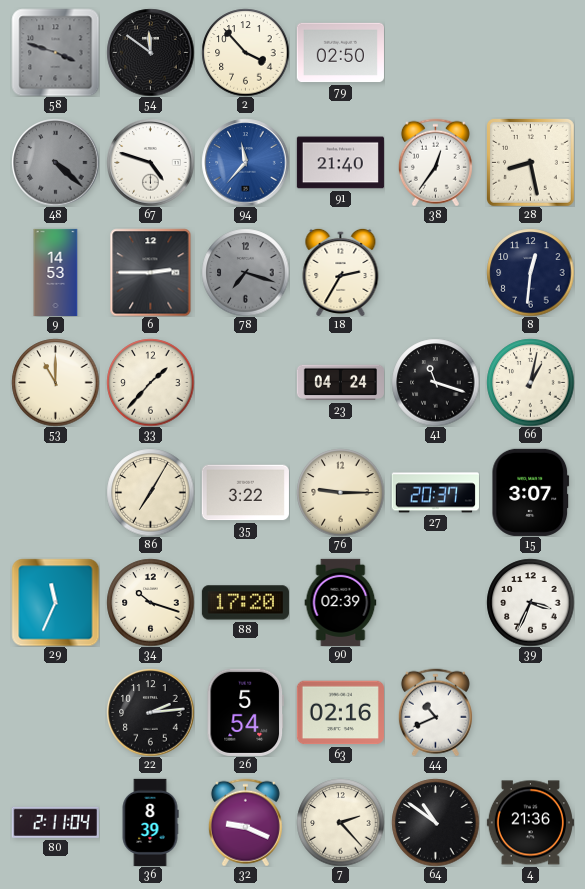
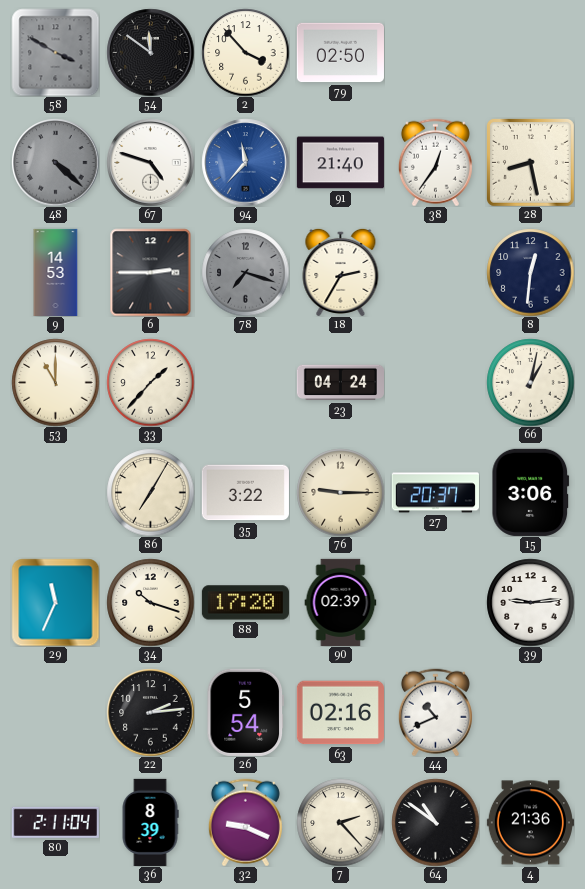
58: 3:48 -> 3:50 (55, 52)
41: 11:18 -> none (435, 382)
15: 3:07 -> 3:06 (531, 492)
39: 3:34 -> 9:14 (530, 602)
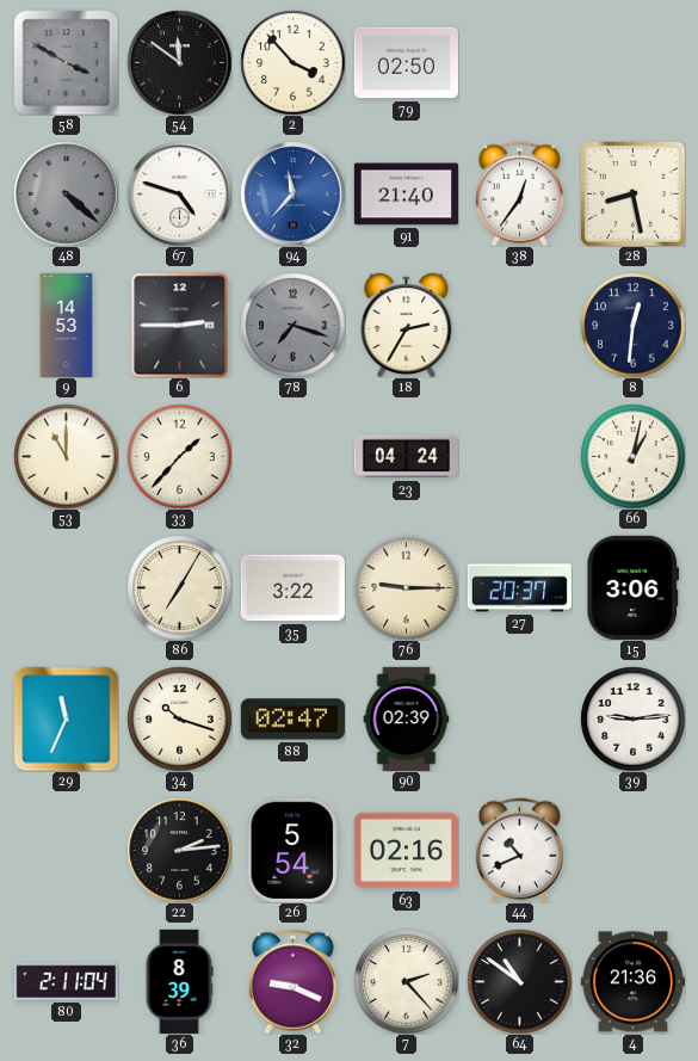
88: 17:20 -> 02:47 (292, 720)
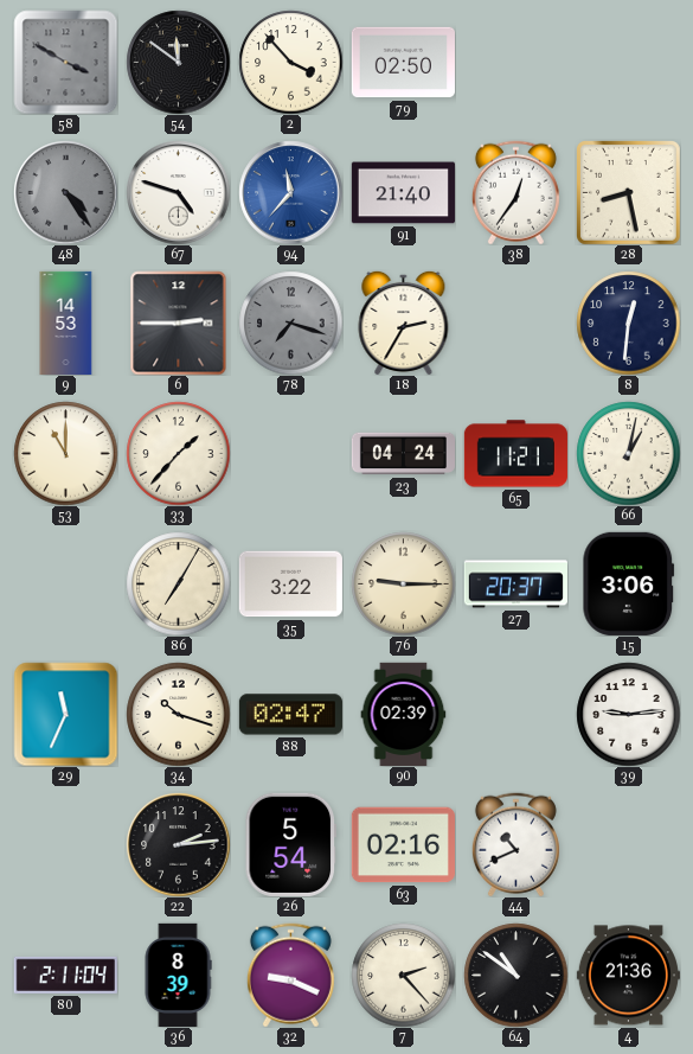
48: 4:22 -> 4:24 (65, 192)
65: none -> 11:21 (515, 454)
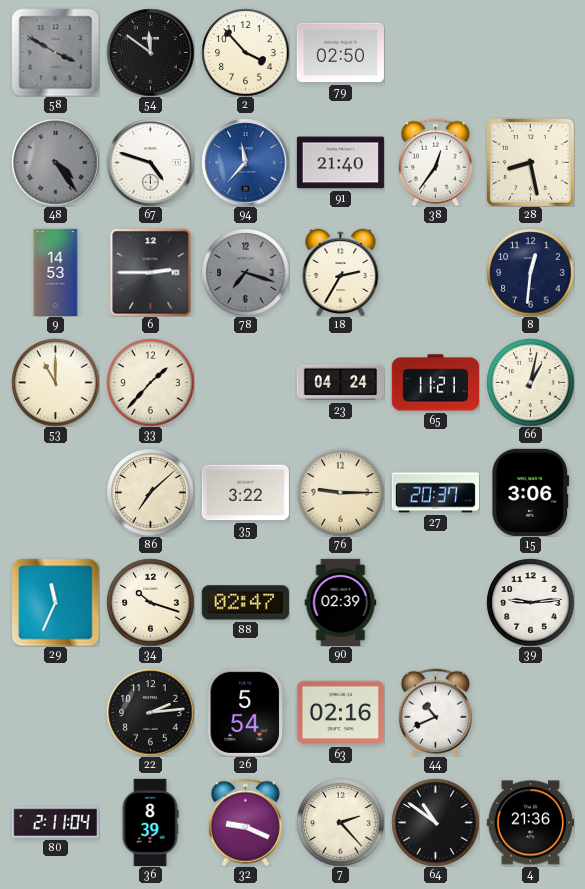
86: 7:05 -> 7:08 (150, 492)
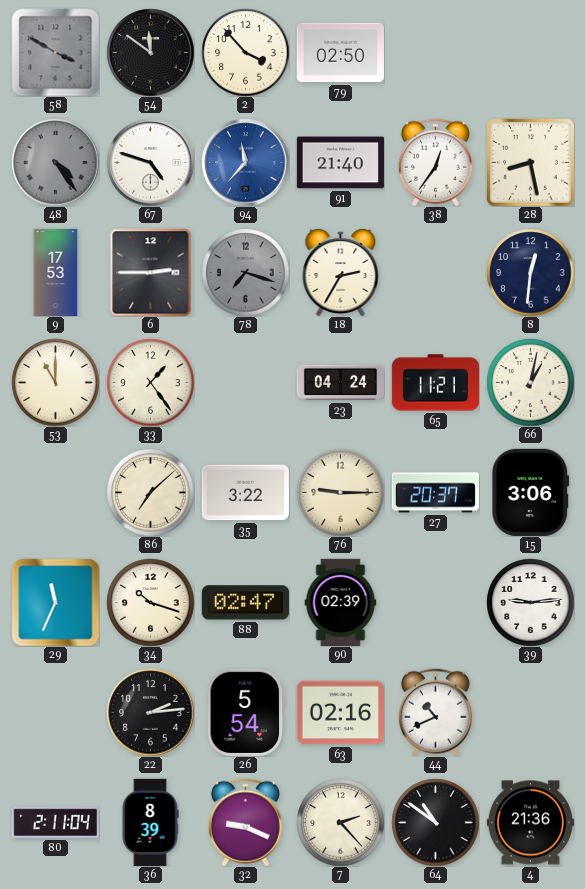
9: 14:53 -> 17:53 (56, 272)
33: 1:37 -> 1:24 (150, 382)
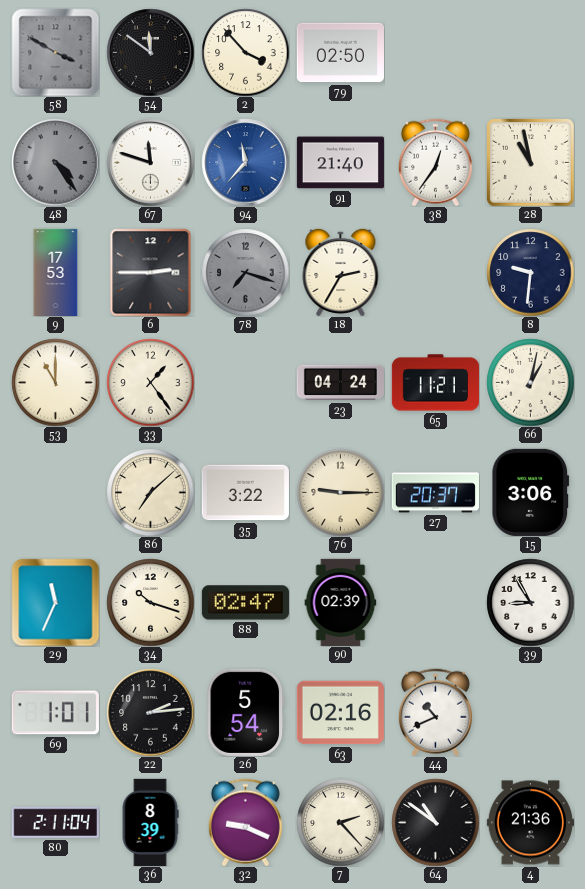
67: 4:48 -> 11:48 (150, 162)
28: 8:28 -> 10:58 (530, 162)
8: 12:31 -> 9:31 (530, 272)
39: 9:14 -> 8:55 (530, 602)
69: none -> 1:01 (55, 713)
